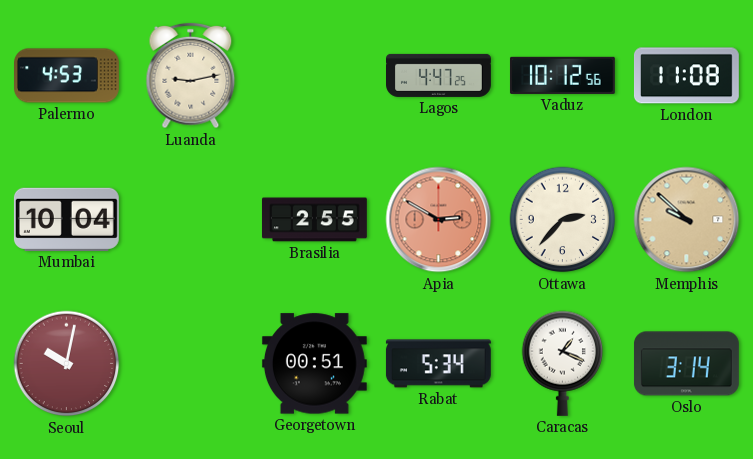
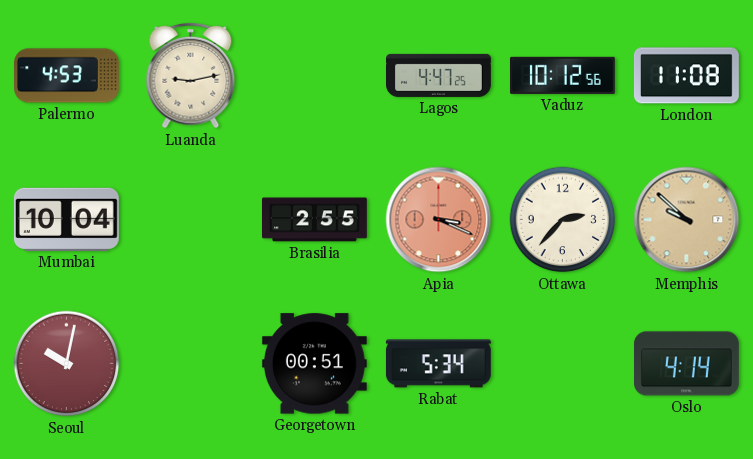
Apia: 2:50 -> 3:19 (439, 220)
Caracas: 1:19 -> none (563, 363)
Oslo: 3:14 -> 4:14 (686, 364)
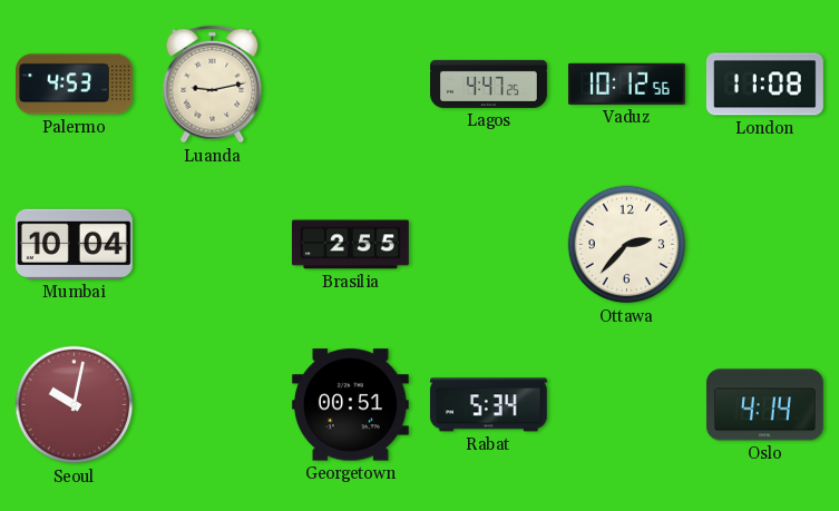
Apia: 3:19 -> none (439, 220)
Memphis: 9:52 -> none (687, 220)
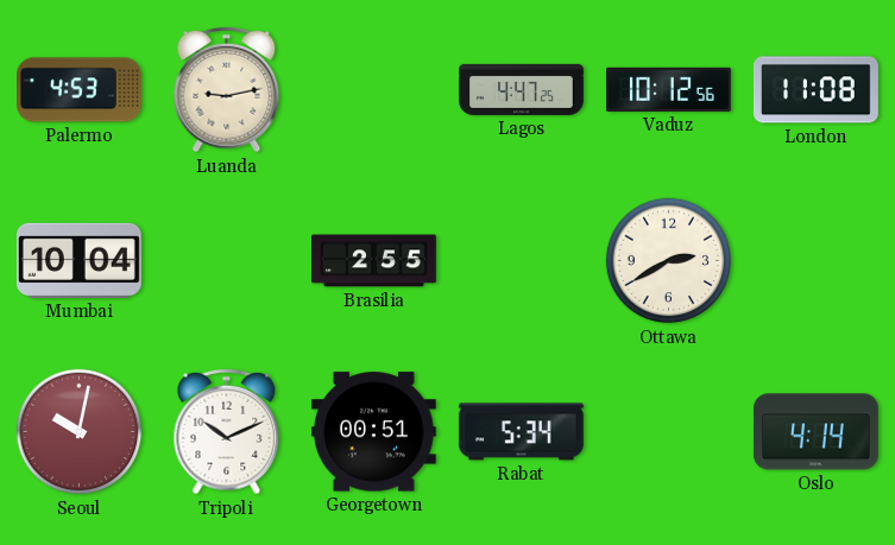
Ottawa: 2:37 -> 2:40 (669, 261)
Tripoli: none -> 10:11 (227, 432)
